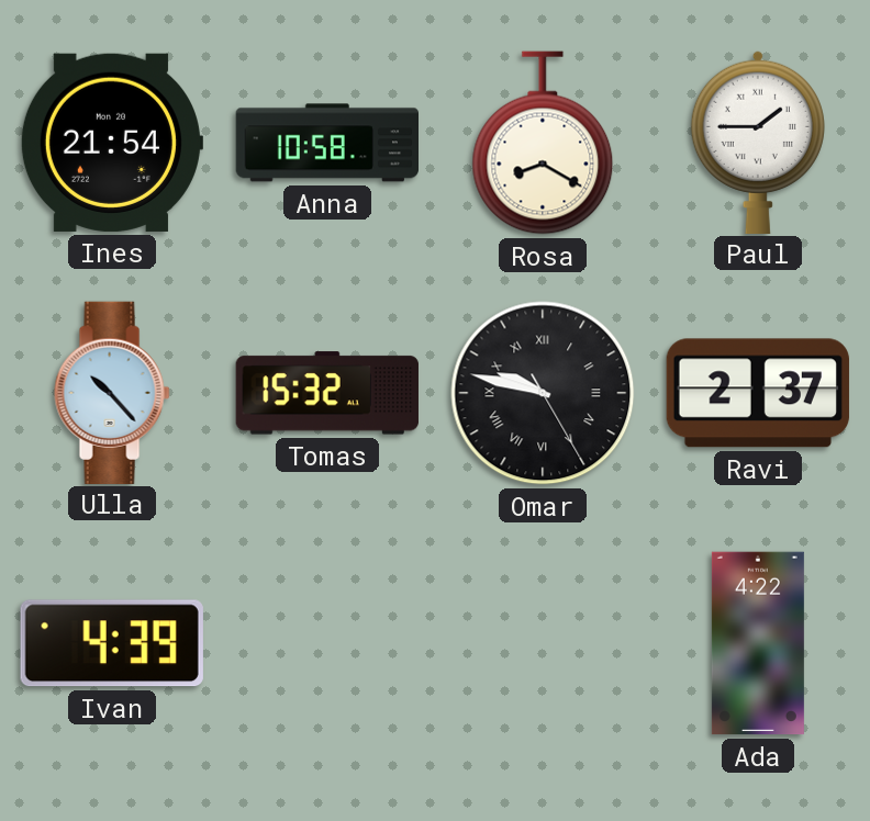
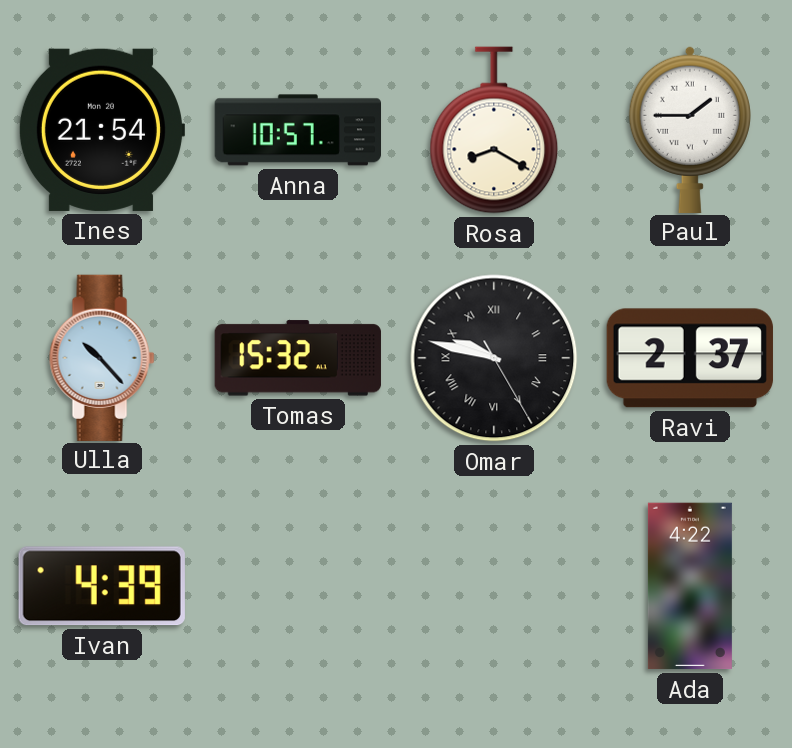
Anna: 10:58 -> 10:57 (297, 130)
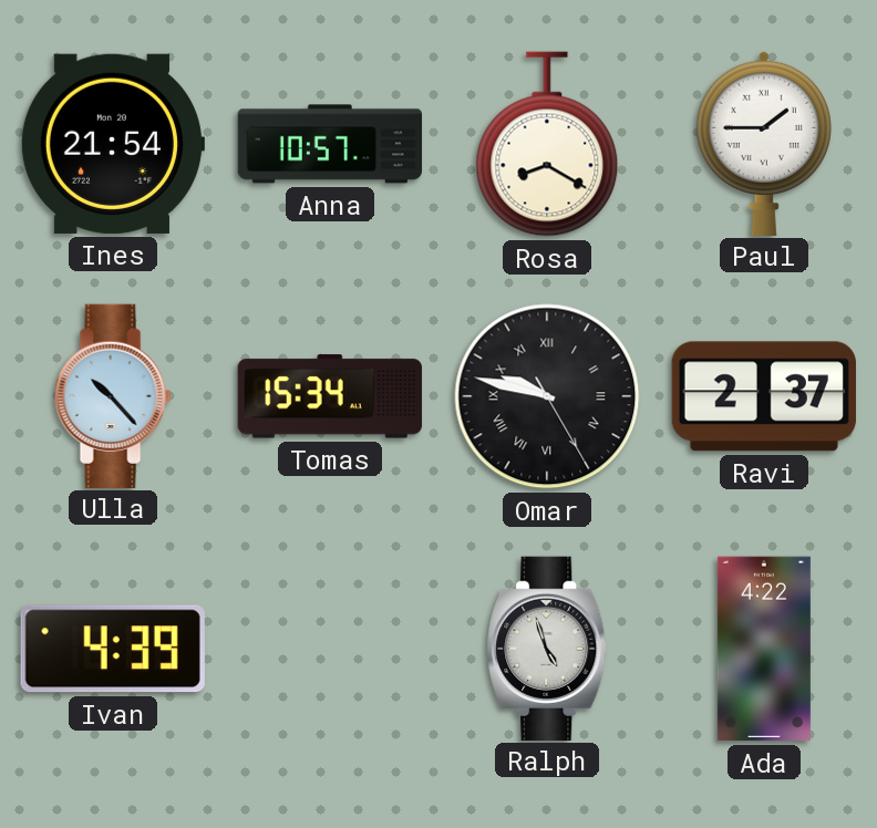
Tomas: 15:32 -> 15:34 (330, 396)
Ralph: none -> 4:57 (547, 648)
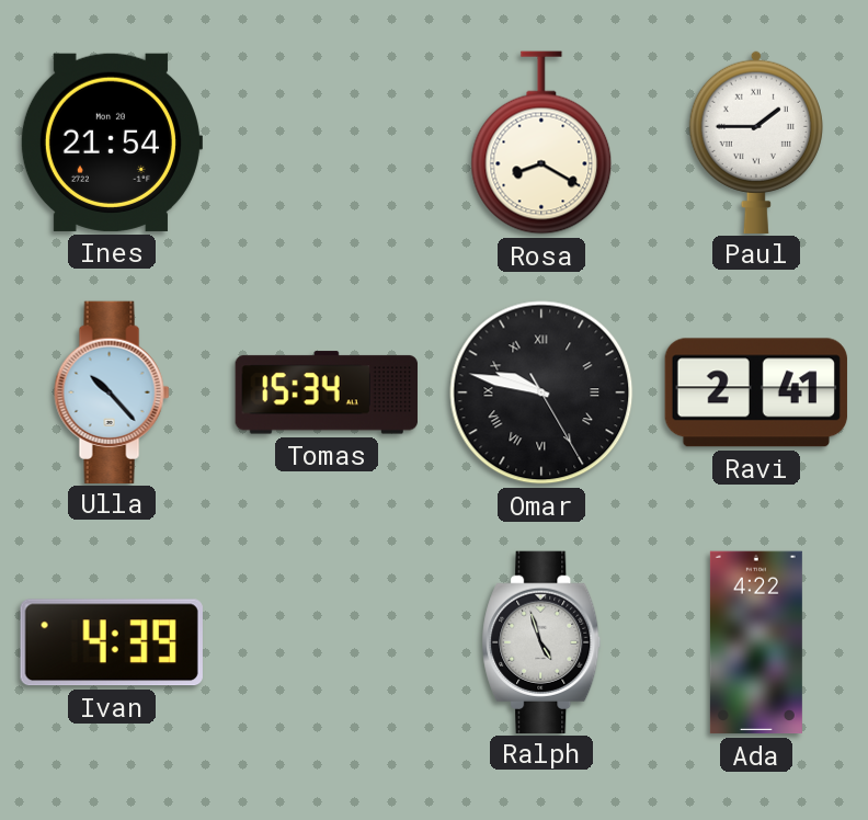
Anna: 10:57 -> none (329, 144)
Ravi: 2:37 -> 2:41 (756, 392)
